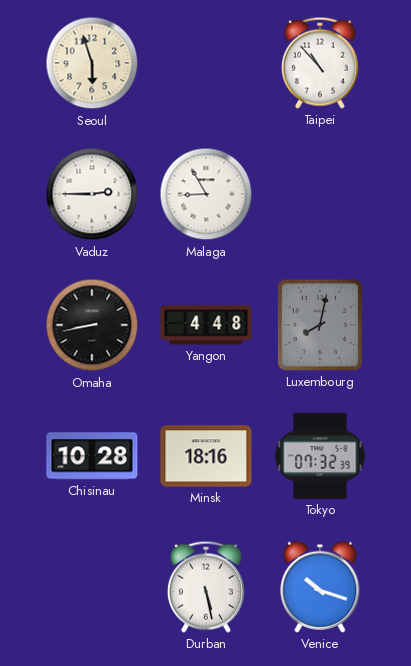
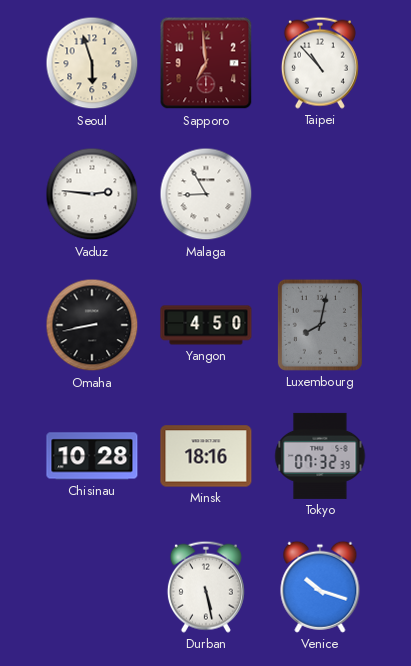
Sapporo: none -> 6:59 (206, 63)
Vaduz: 2:45 -> 2:46 (92, 194)
Yangon: 4:48 -> 4:50 (206, 325)
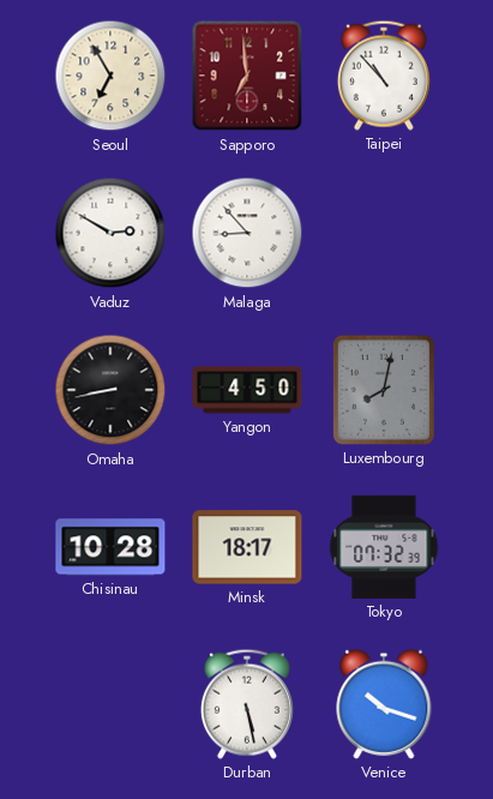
Seoul: 5:57 -> 6:55 (110, 76)
Vaduz: 2:46 -> 2:50 (110, 233)
Malaga: 8:55 -> 8:53 (247, 233)
Minsk: 18:16 -> 18:17 (247, 547)
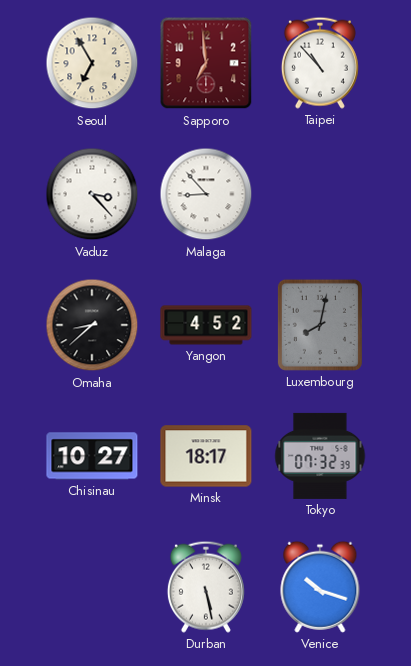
Vaduz: 2:50 -> 3:23 (92, 194)
Omaha: 8:43 -> 8:38 (92, 325)
Yangon: 4:50 -> 4:52 (206, 325)
Chisinau: 10:28 -> 10:27 (92, 456)
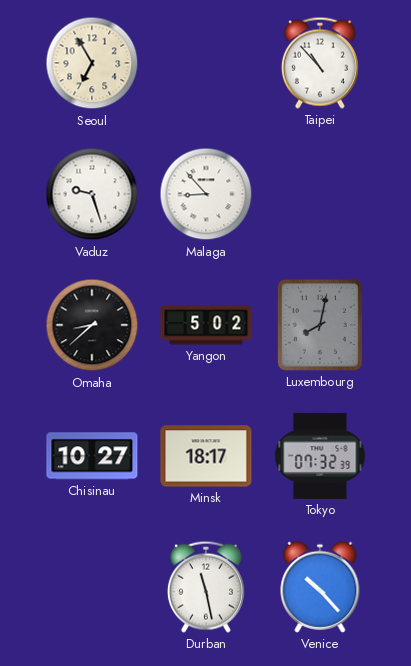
Sapporo: 6:59 -> none (206, 63)
Vaduz: 3:23 -> 9:27 (92, 194)
Yangon: 4:52 -> 5:02 (206, 325)
Durban: 5:28 -> 11:28 (206, 587)
Venice: 10:18 -> 10:23 (320, 587)
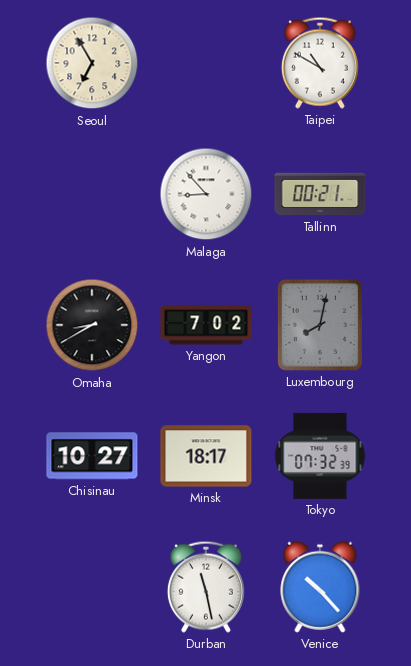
Taipei: 10:53 -> 10:50 (320, 63)
Vaduz: 9:27 -> none (92, 194)
Tallinn: none -> 00:21 (320, 194)
Omaha: 8:38 -> 8:40 (92, 325)
Yangon: 5:02 -> 7:02 (206, 325)
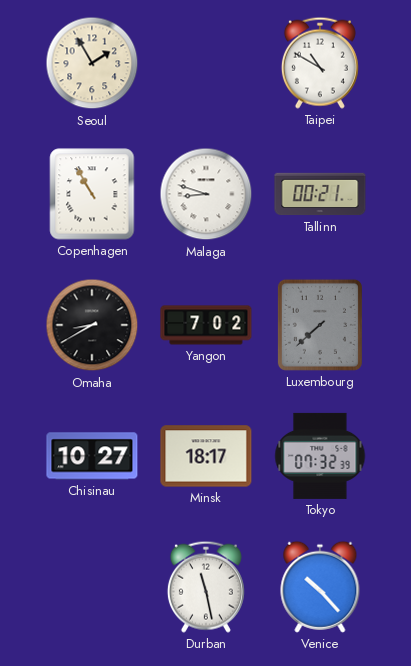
Seoul: 6:55 -> 1:55 (92, 63)
Copenhagen: none -> 10:55 (92, 194)
Malaga: 8:53 -> 8:48 (206, 194)
Luxembourg: 8:02 -> 7:38 (320, 325)
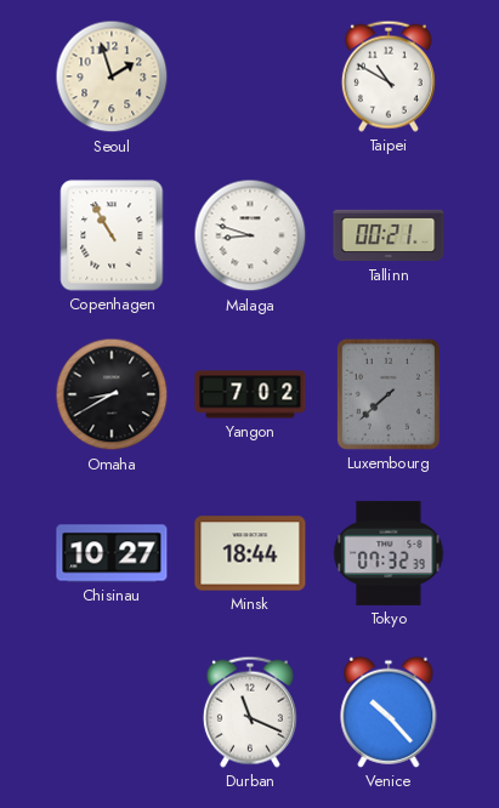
Seoul: 1:55 -> 1:57 (112, 76)
Minsk: 18:17 -> 18:44 (250, 553)
Durban: 11:28 -> 11:19 (250, 712)
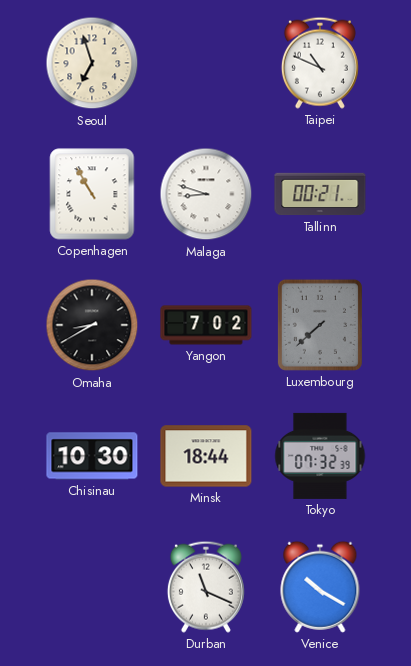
Seoul: 1:57 -> 6:57 (92, 63)
Taipei: 10:50 -> 10:49 (320, 63)
Chisinau: 10:27 -> 10:30 (92, 456)
Venice: 10:23 -> 10:20 (320, 587)
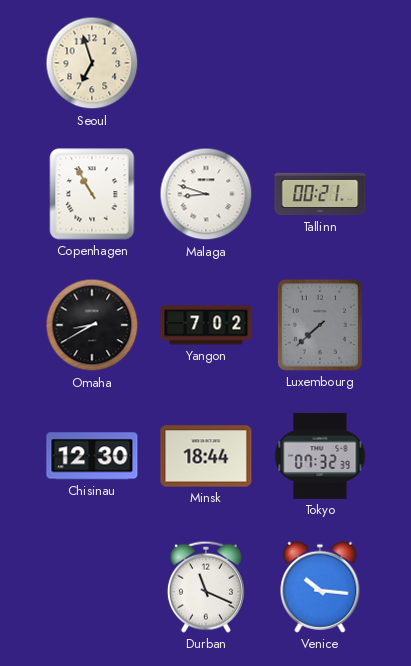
Taipei: 10:49 -> none (320, 63)
Chisinau: 10:30 -> 12:30 (92, 456)
Venice: 10:20 -> 10:16 (320, 587)
